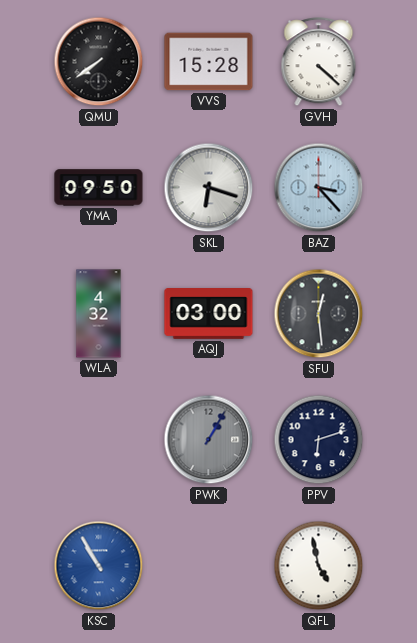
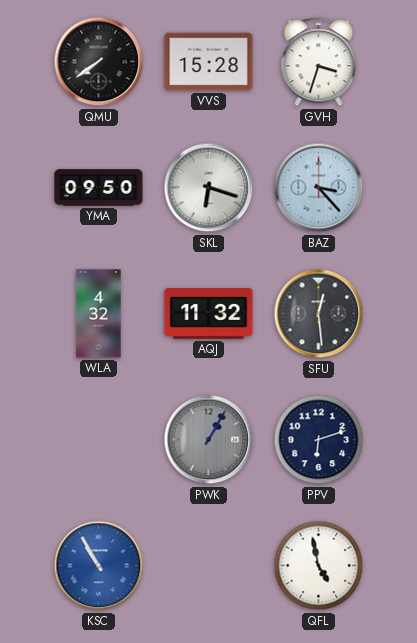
GVH: 4:22 -> 3:33 (319, 62)
AQJ: 03:00 -> 11:32 (209, 314)
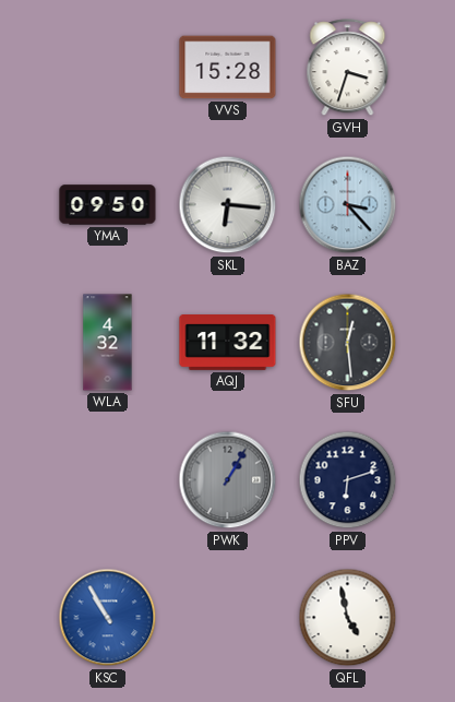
QMU: 7:39 -> none (99, 62)
SKL: 6:18 -> 6:16 (228, 205)
